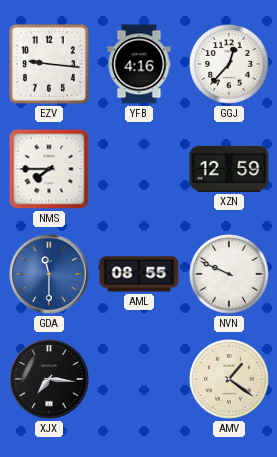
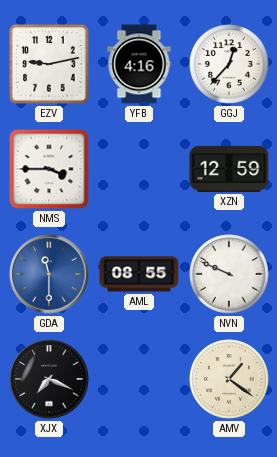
EZV: 9:16 -> 9:13 (50, 65)
NMS: 7:45 -> 3:45 (49, 169)
XJX: 7:16 -> 7:19 (49, 379)
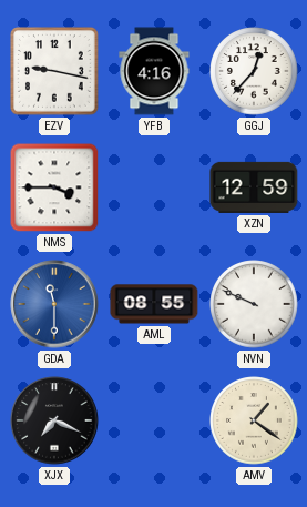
EZV: 9:13 -> 9:17 (55, 72)
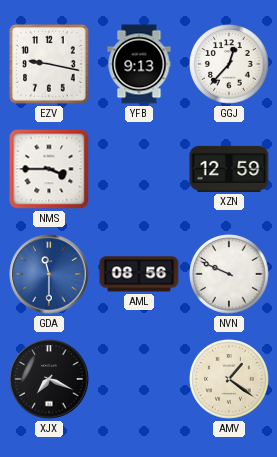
YFB: 4:16 -> 9:13 (139, 64)
AML: 08:55 -> 08:56 (139, 274)
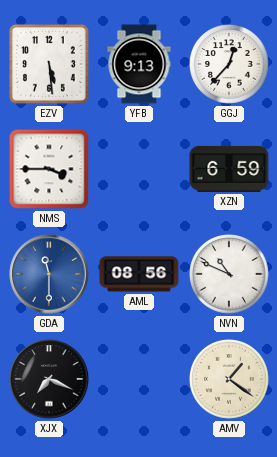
EZV: 9:17 -> 5:29 (50, 65)
XZN: 12:59 -> 6:59 (229, 169)
NVN: 9:49 -> 10:49 (229, 274)
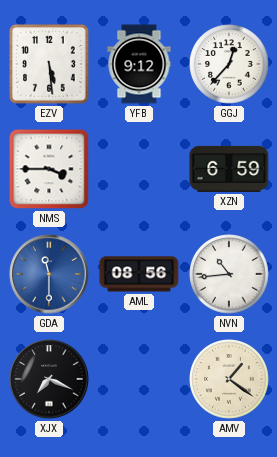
YFB: 9:13 -> 9:12 (139, 64)
NVN: 10:49 -> 10:44 (229, 274)
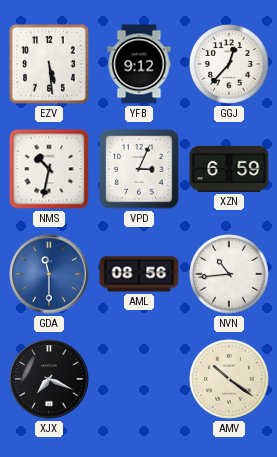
NMS: 3:45 -> 10:32 (49, 169)
VPD: none -> 3:04 (139, 169)
AMV: 1:21 -> 10:21 (229, 379)
